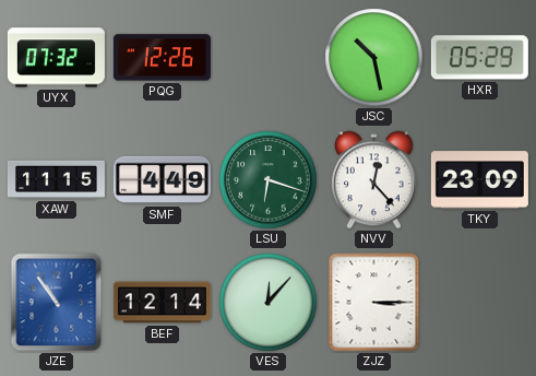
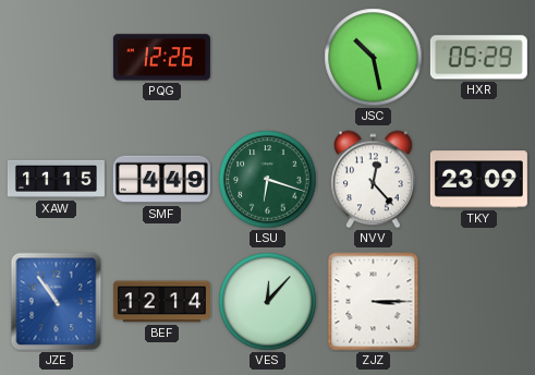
UYX: 07:32 -> none (56, 58)
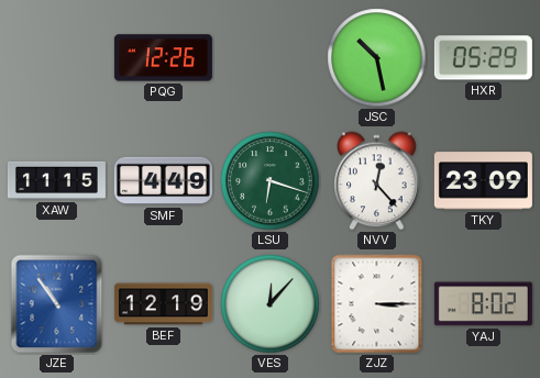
BEF: 12:14 -> 12:19 (163, 304)
YAJ: none -> 8:02 (483, 304)
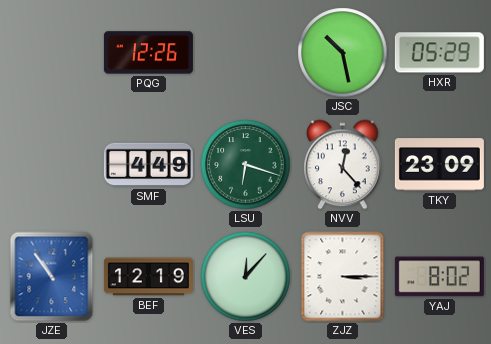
XAW: 11:15 -> none (56, 180)
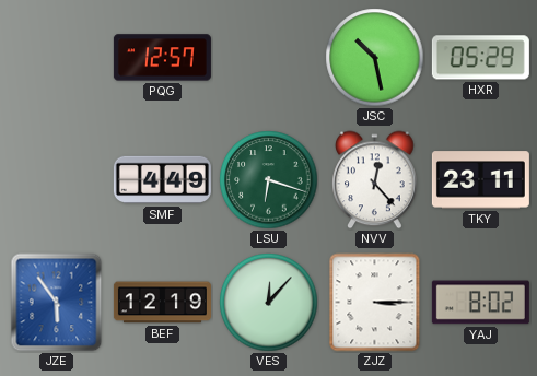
PQG: 12:26 -> 12:57 (162, 58)
TKY: 23:09 -> 23:11 (480, 180)
JZE: 10:54 -> 5:54 (57, 303)
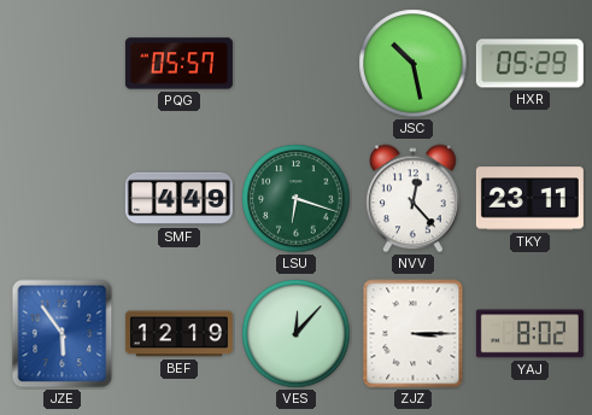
PQG: 12:57 -> 05:57 (178, 64)
